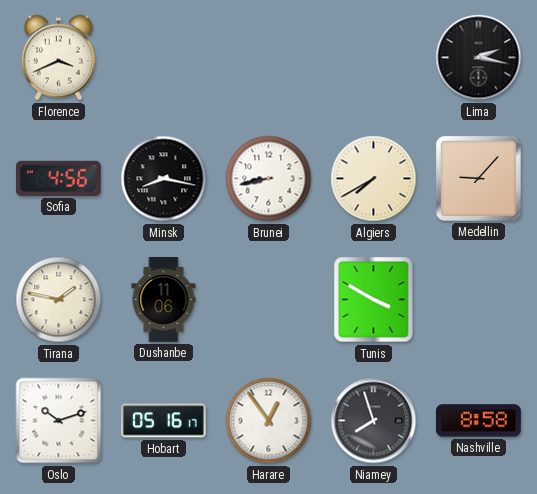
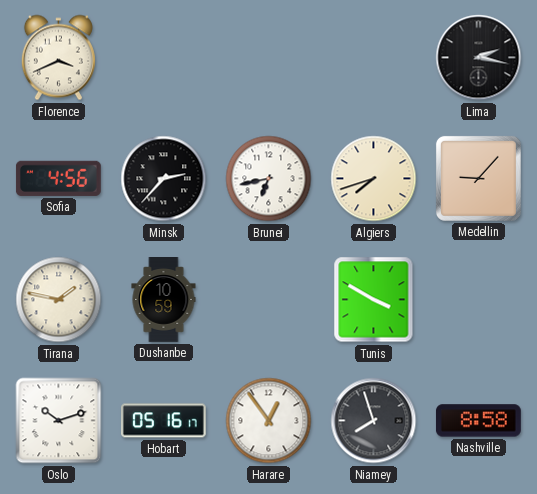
Minsk: 8:17 -> 2:37 (164, 179)
Brunei: 8:43 -> 6:43 (269, 179)
Algiers: 7:40 -> 7:42 (374, 179)
Dushanbe: 11:06 -> 10:59 (164, 300)
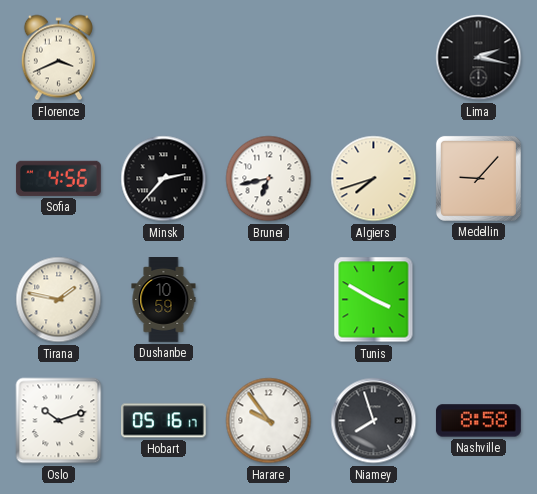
Harare: 12:54 -> 9:54 (269, 421)
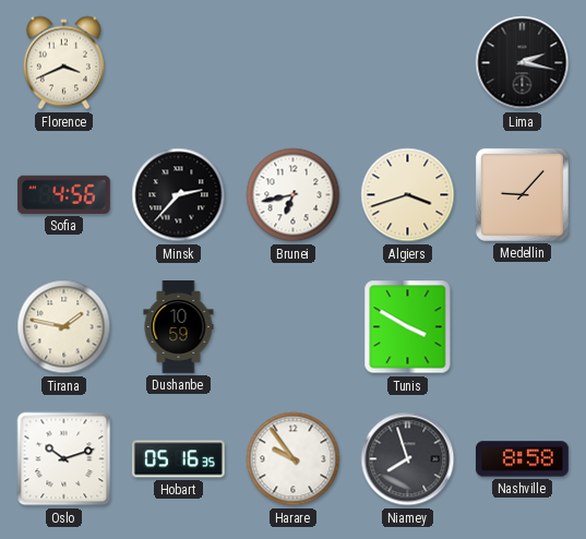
Algiers: 7:42 -> 3:42 (408, 195)
Hobart: 05:16:17 -> 05:16:35 (178, 459)
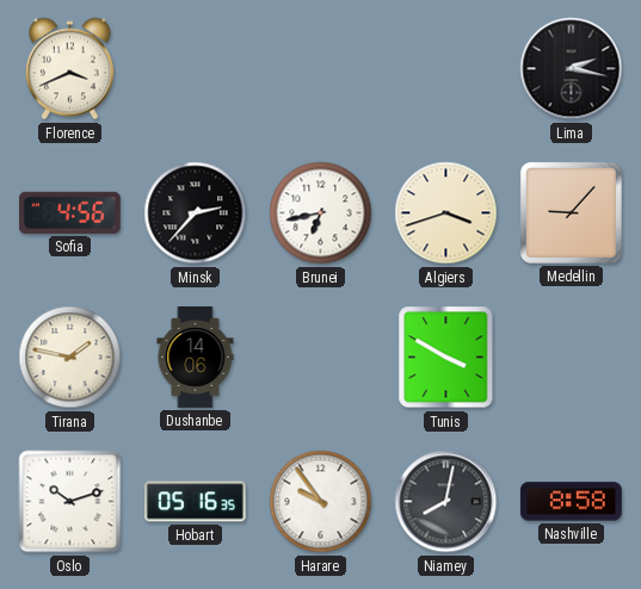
Dushanbe: 10:59 -> 14:06 (196, 358)
Niamey: 7:57 -> 8:02 (446, 502)
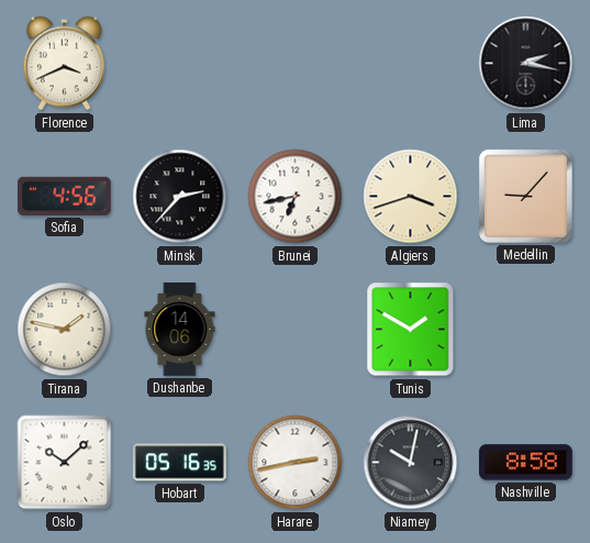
Tunis: 3:50 -> 1:50 (411, 330)
Oslo: 10:12 -> 10:08 (65, 463)
Harare: 9:54 -> 2:43 (296, 463)
Niamey: 8:02 -> 10:02 (411, 463)
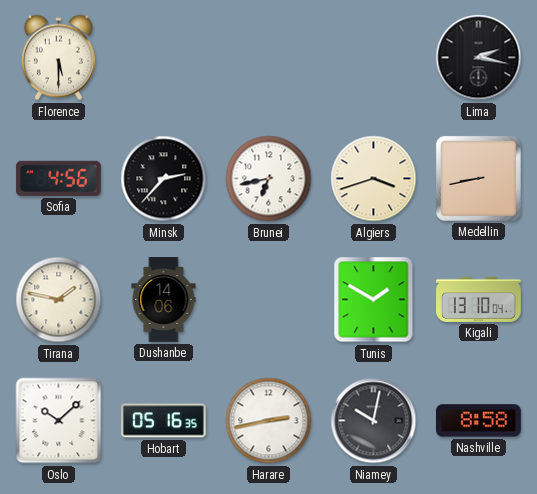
Florence: 3:41 -> 5:30 (58, 58)
Medellin: 9:07 -> 8:43 (478, 178)
Kigali: none -> 13:10 (479, 299)
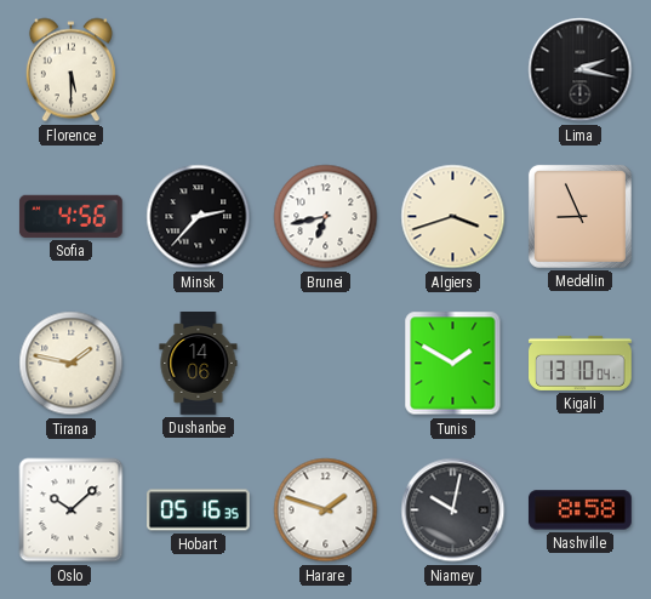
Medellin: 8:43 -> 8:56 (579, 216)
Harare: 2:43 -> 1:48 (326, 510)
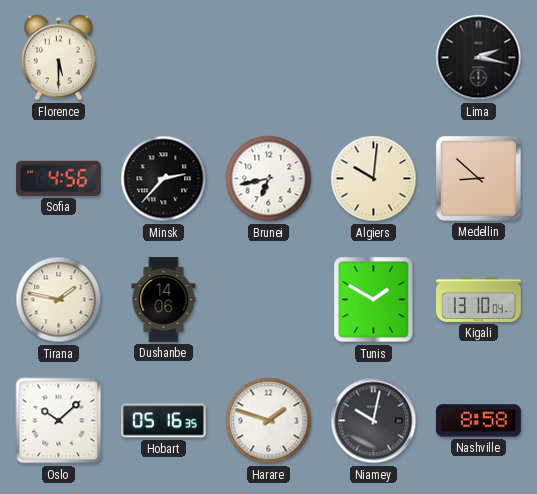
Algiers: 3:42 -> 10:01 (374, 179)
Medellin: 8:56 -> 8:52 (478, 178)
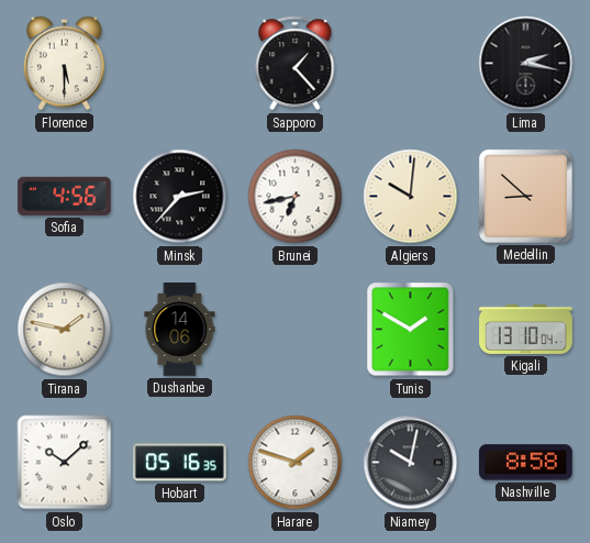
Sapporo: none -> 1:23 (296, 64)
